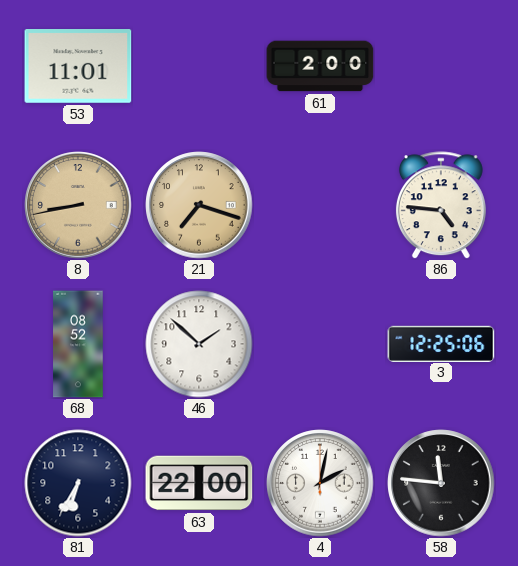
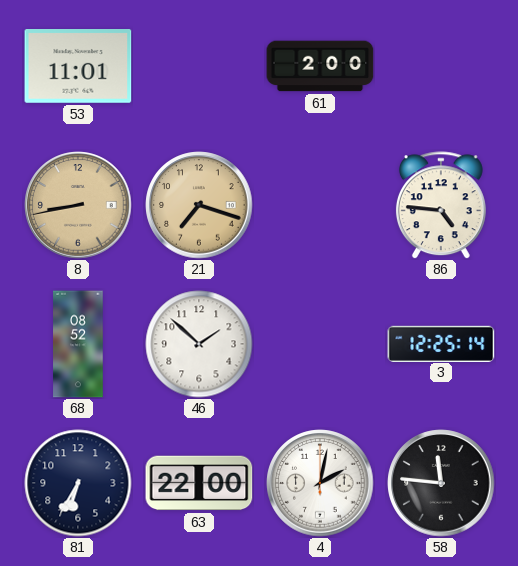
3: 12:25:06 -> 12:25:14 (441, 343)
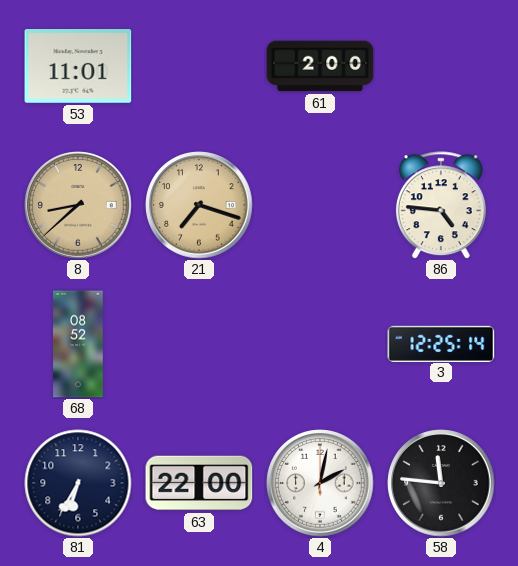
8: 8:43 -> 8:38 (78, 205)
46: 1:52 -> none (199, 344)
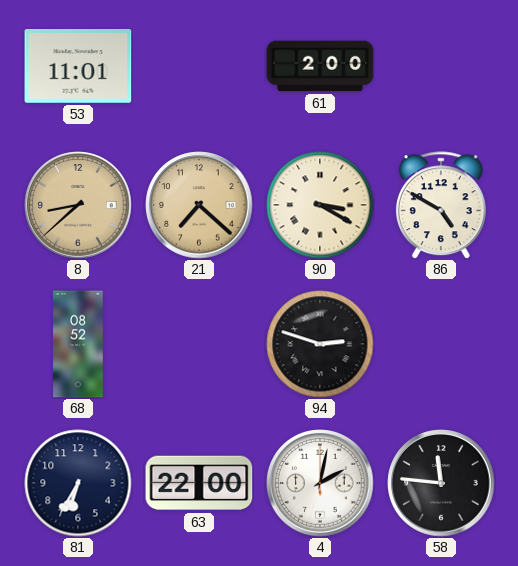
21: 7:18 -> 7:22 (199, 205)
90: none -> 3:20 (320, 205)
86: 4:46 -> 4:50 (441, 205)
94: none -> 2:48 (320, 344)
3: 12:25 -> none (441, 343)
